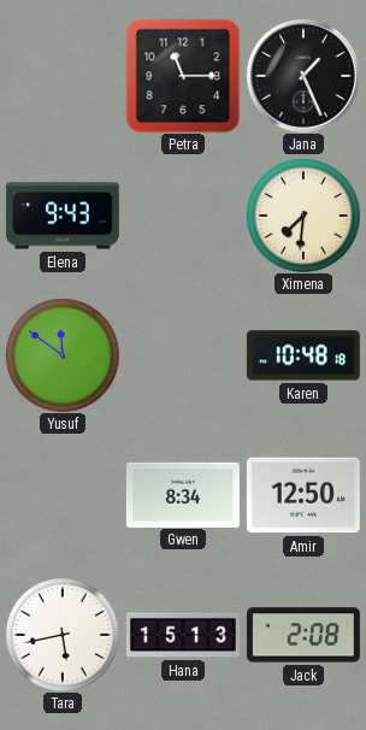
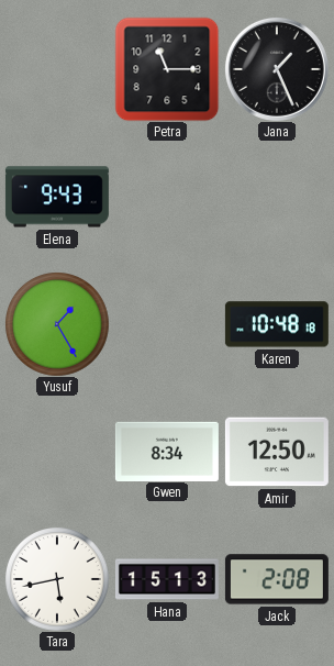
Ximena: 7:31 -> none (303, 216)
Yusuf: 11:51 -> 1:25 (57, 324)
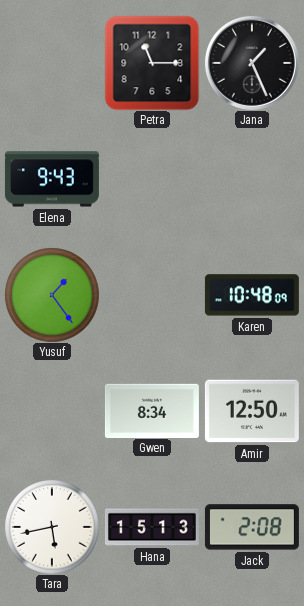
Yusuf: 1:25 -> 1:24 (52, 295)
Karen: 10:48:18 -> 10:48:09 (252, 295)
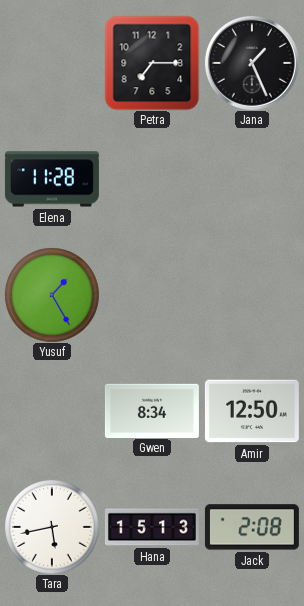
Petra: 11:15 -> 7:15 (152, 63)
Elena: 9:43 -> 11:28 (52, 179)
Yusuf: 1:24 -> 1:25 (52, 295)
Karen: 10:48 -> none (252, 295)
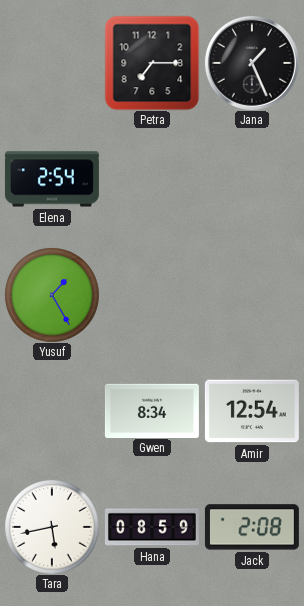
Elena: 11:28 -> 2:54 (52, 179)
Amir: 12:50 -> 12:54 (252, 411)
Hana: 15:13 -> 08:59 (152, 527)
